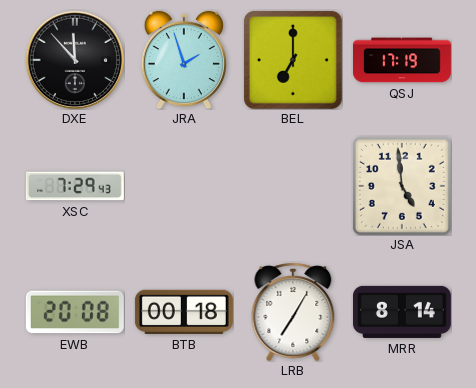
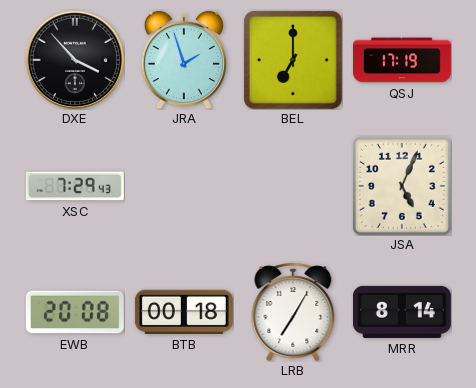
DXE: 11:53 -> 3:53 (74, 59)
JSA: 4:59 -> 5:04 (402, 186)
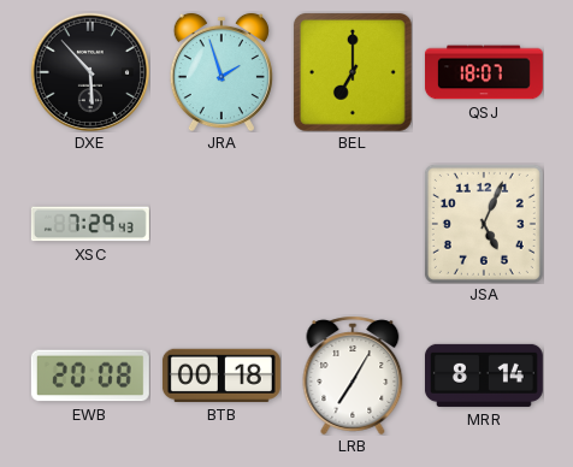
DXE: 3:53 -> 5:53 (89, 71)
QSJ: 17:19 -> 18:07 (484, 72)
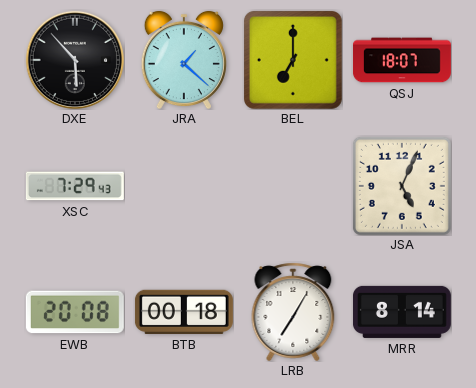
JRA: 1:57 -> 1:22 (184, 60)
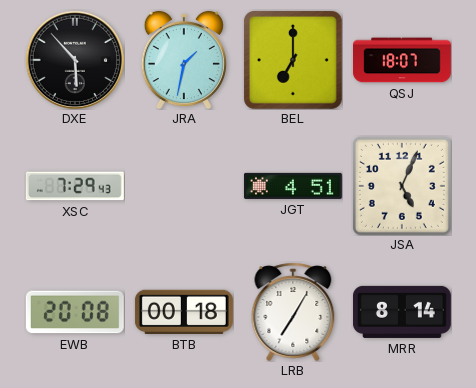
JRA: 1:22 -> 1:32 (184, 60)
JGT: none -> 4:51 (293, 186)
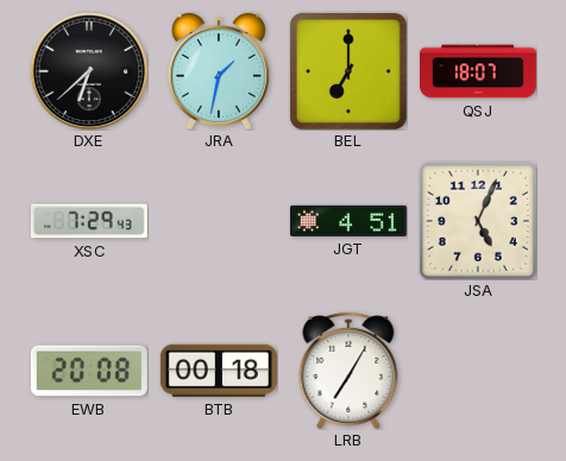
DXE: 5:53 -> 6:38 (88, 70)
MRR: 8:14 -> none (402, 312)
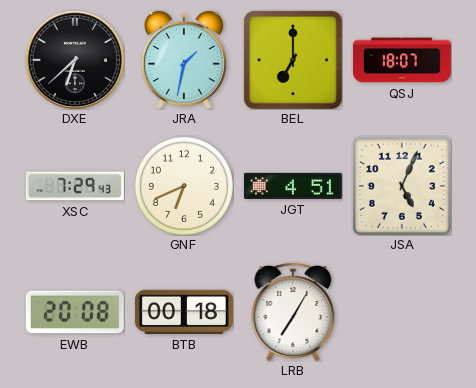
GNF: none -> 6:41 (184, 186)
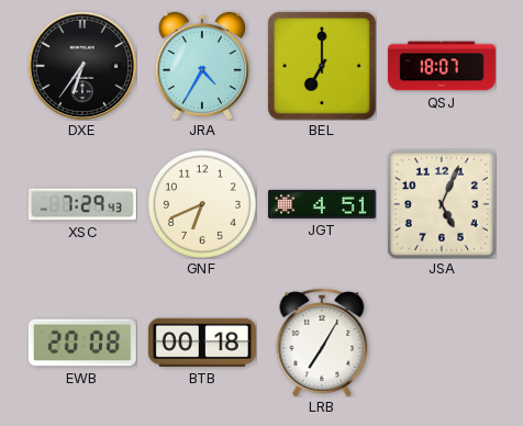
DXE: 6:38 -> 6:36 (81, 65)
JRA: 1:32 -> 4:35 (202, 66)
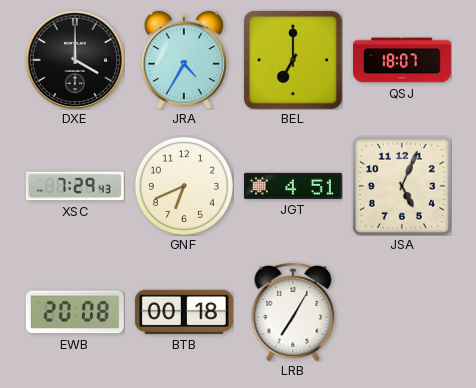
DXE: 6:36 -> 4:00 (74, 59)
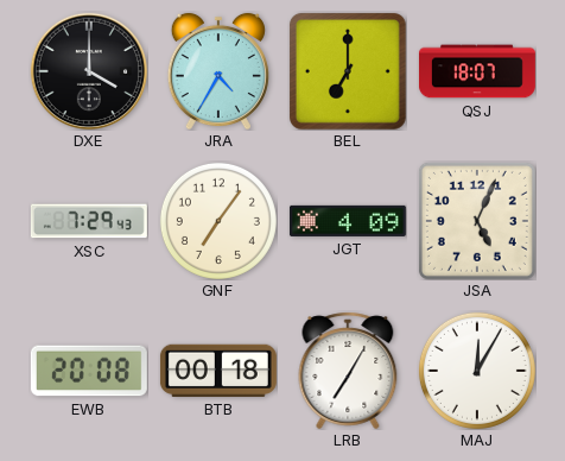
GNF: 6:41 -> 7:06 (218, 221)
JGT: 4:51 -> 4:09 (348, 221)
MAJ: none -> 12:05 (477, 371)
